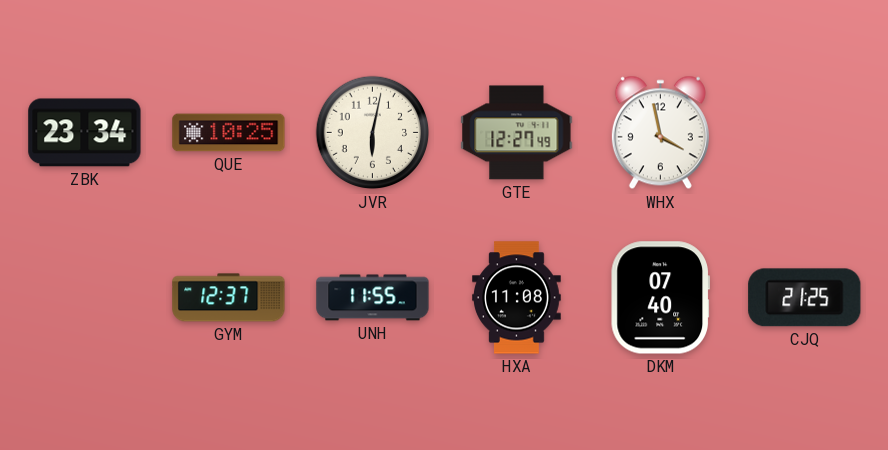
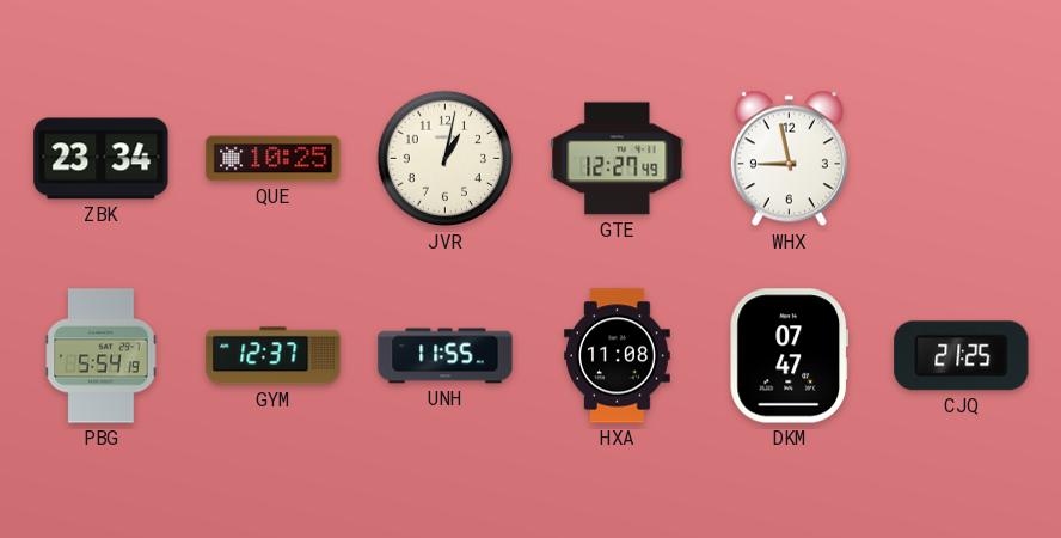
JVR: 6:02 -> 1:02 (446, 159)
WHX: 3:58 -> 8:58 (789, 159)
PBG: none -> 5:54 (102, 356)
DKM: 07:40 -> 07:47 (789, 356)
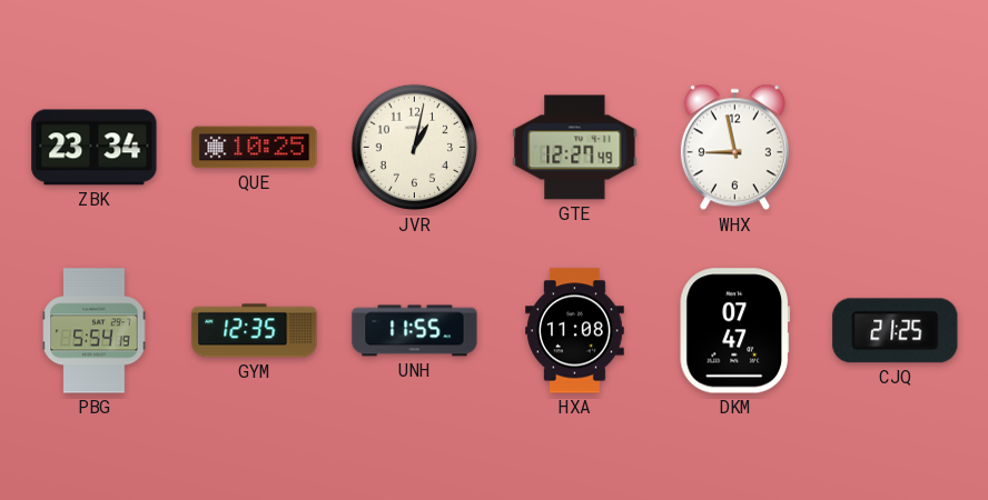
GYM: 12:37 -> 12:35 (255, 331)
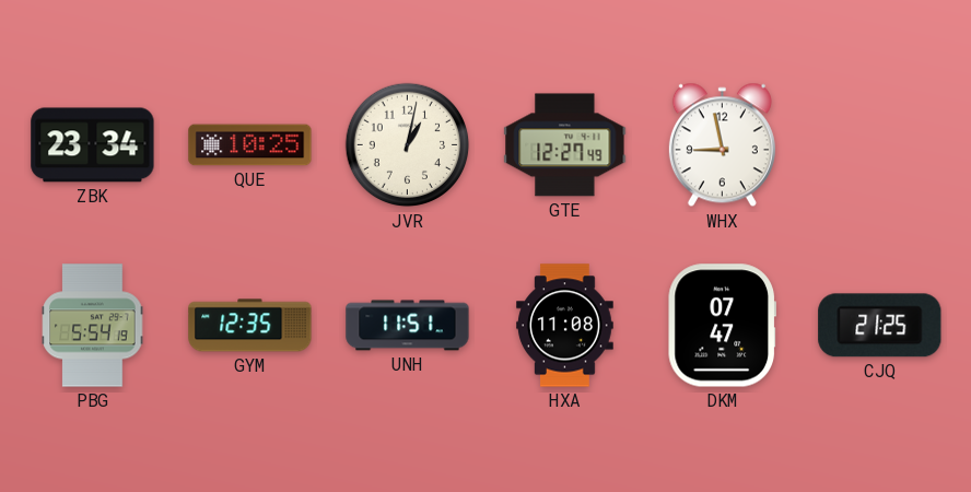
UNH: 11:55 -> 11:51 (408, 326)
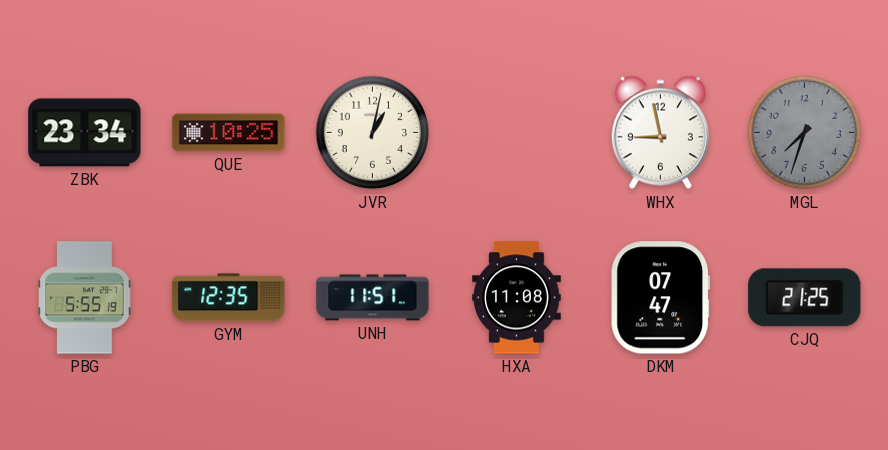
GTE: 12:27 -> none (565, 145)
MGL: none -> 7:33 (805, 133)
PBG: 5:54 -> 5:55 (85, 298)
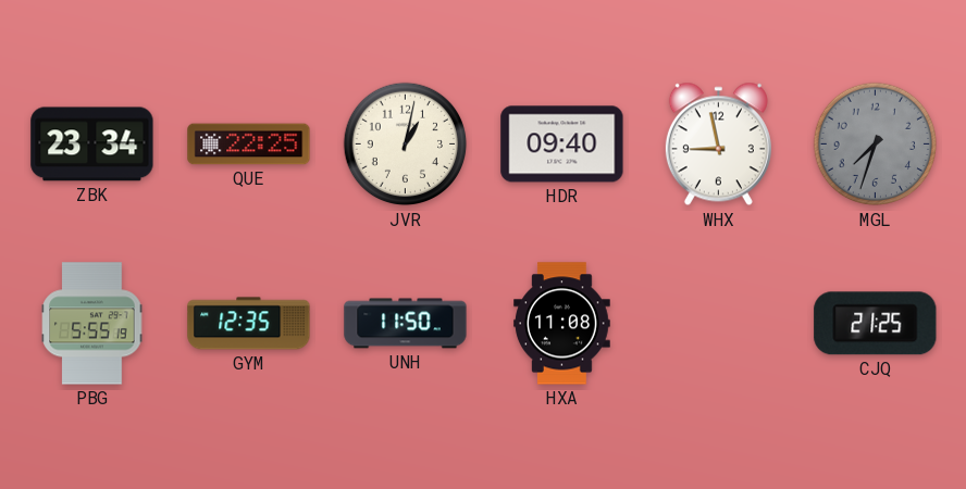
QUE: 10:25 -> 22:25 (249, 145)
HDR: none -> 09:40 (562, 145)
UNH: 11:51 -> 11:50 (406, 324)
DKM: 07:47 -> none (660, 298)
